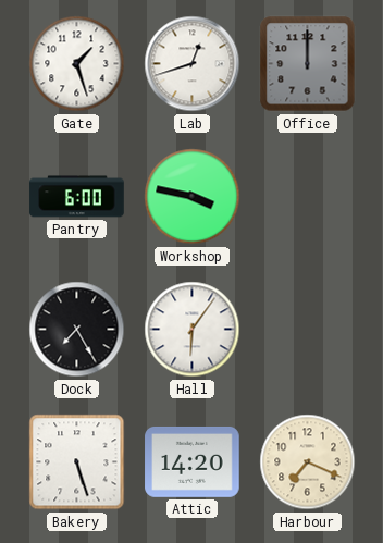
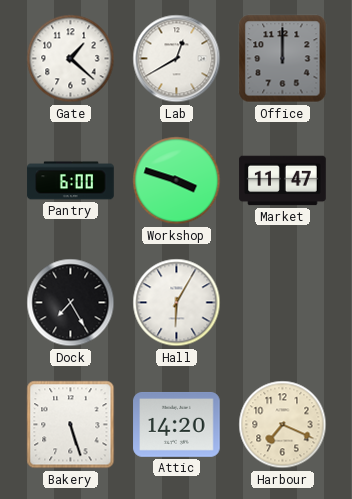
Gate: 1:27 -> 1:22 (71, 59)
Lab: 12:42 -> 12:40 (177, 59)
Workshop: 3:47 -> 3:48 (177, 181)
Market: none -> 11:47 (283, 181)
Hall: 6:06 -> 6:05 (177, 303)
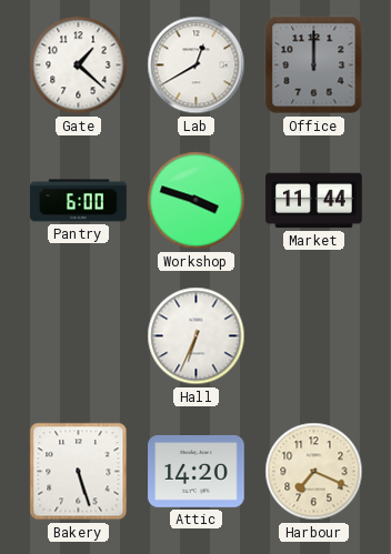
Market: 11:47 -> 11:44 (314, 201)
Dock: 7:25 -> none (71, 303)
Hall: 6:05 -> 6:34 (197, 336)
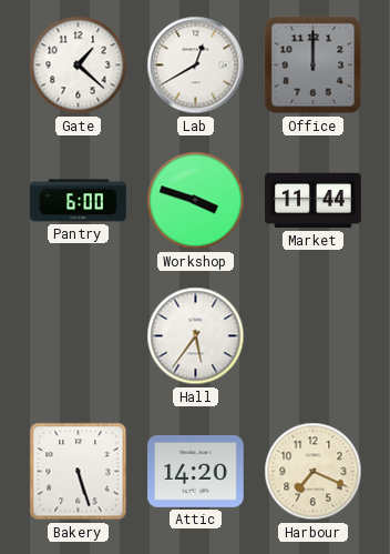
Hall: 6:34 -> 5:36 (196, 336)
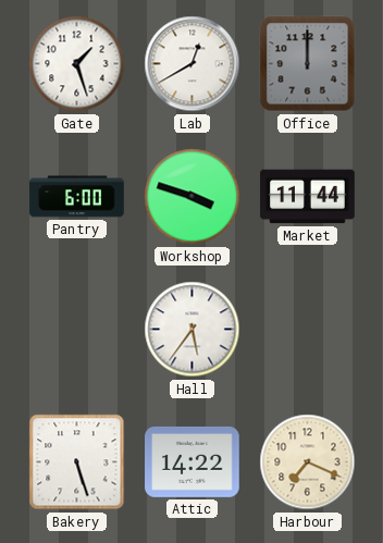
Gate: 1:22 -> 1:27 (77, 64)
Attic: 14:20 -> 14:22 (193, 461)
